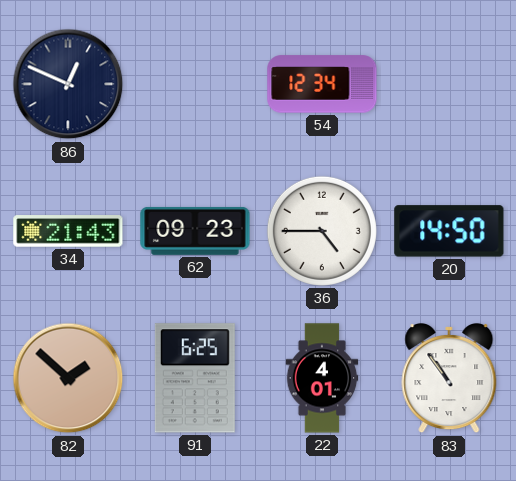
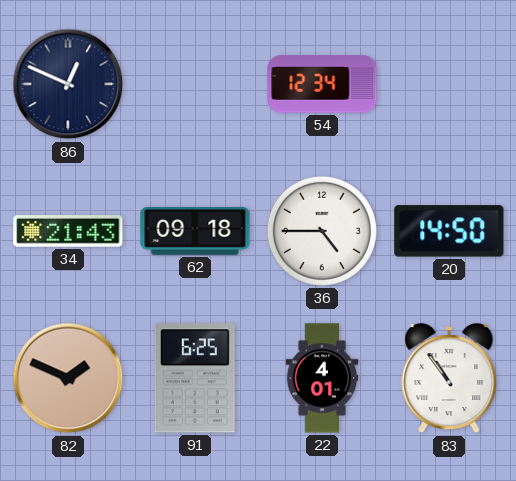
62: 09:23 -> 09:18 (195, 231)
82: 1:52 -> 1:49 (68, 378)
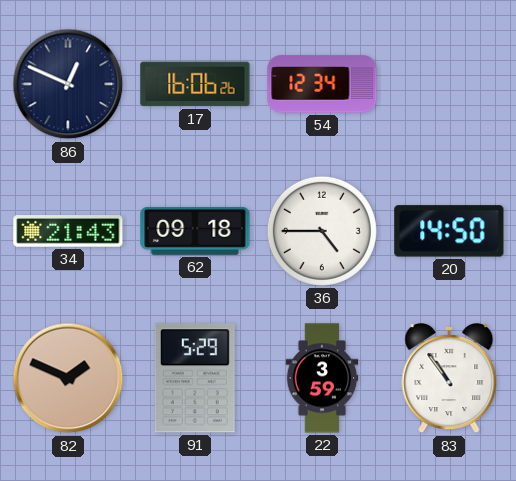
17: none -> 16:06 (195, 84)
91: 6:25 -> 5:29 (195, 378)
22: 4:01 -> 3:59 (322, 378)
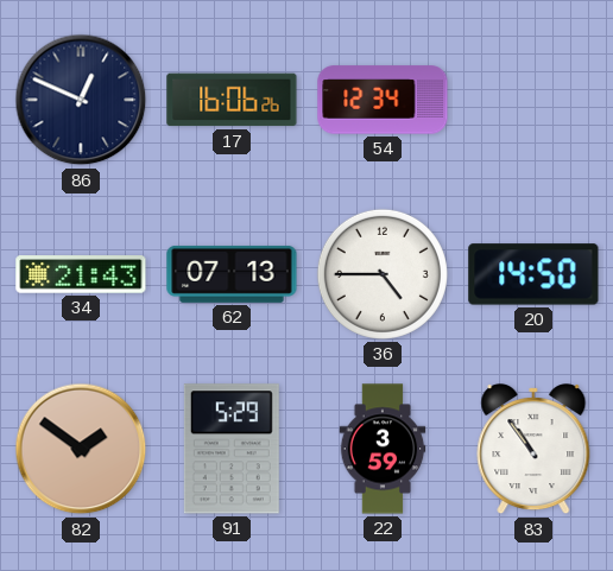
62: 09:18 -> 07:13 (232, 274)
82: 1:49 -> 1:51 (81, 449)
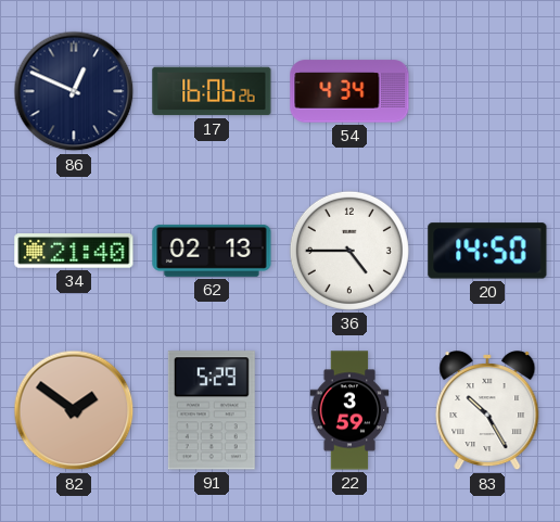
54: 12:34 -> 4:34 (349, 91)
34: 21:43 -> 21:40 (74, 251)
62: 07:13 -> 02:13 (212, 251)
83: 10:54 -> 10:25 (487, 411)
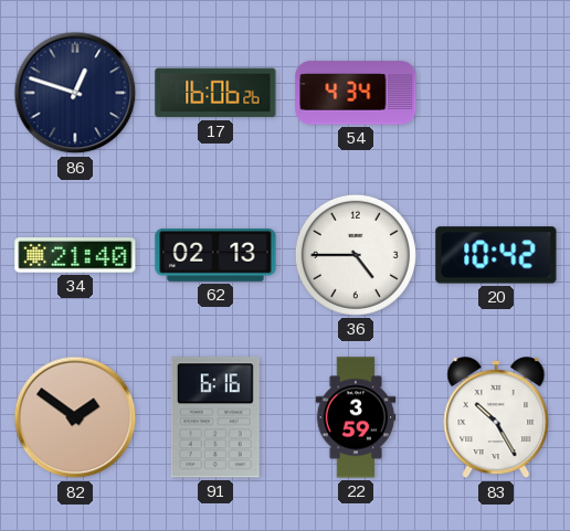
86: 12:49 -> 12:48 (75, 93)
20: 14:50 -> 10:42 (496, 255)
91: 5:29 -> 6:16 (215, 417)
